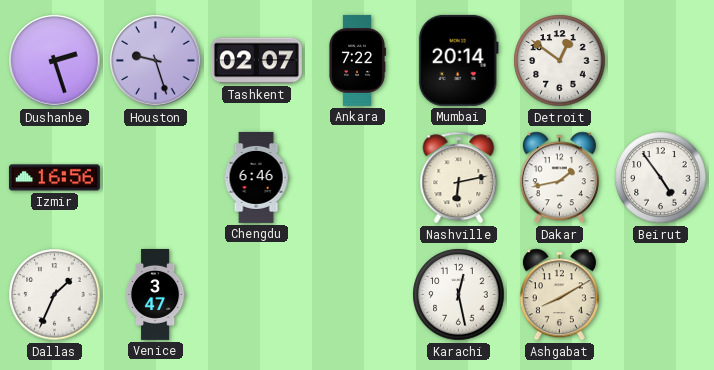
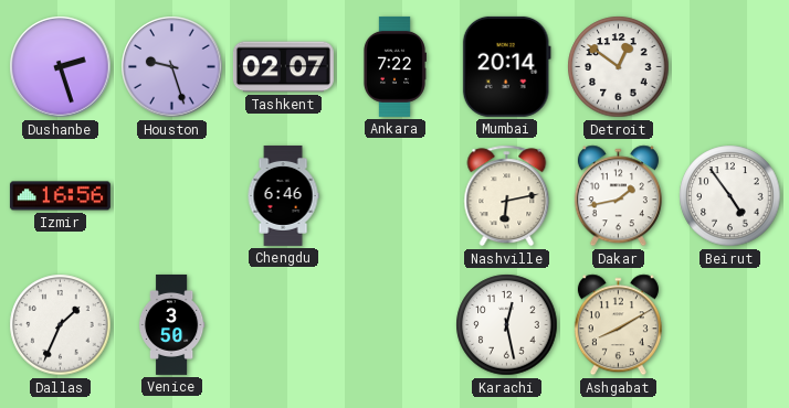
Venice: 3:47 -> 3:50 (171, 324)
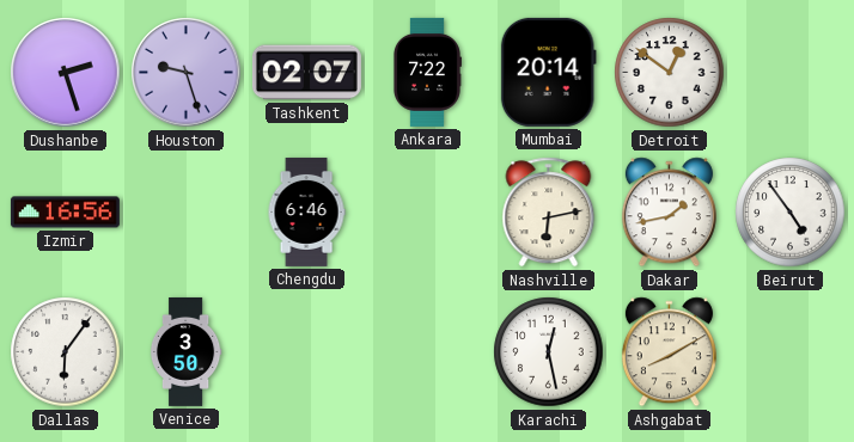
Dallas: 1:34 -> 6:06 (66, 352)
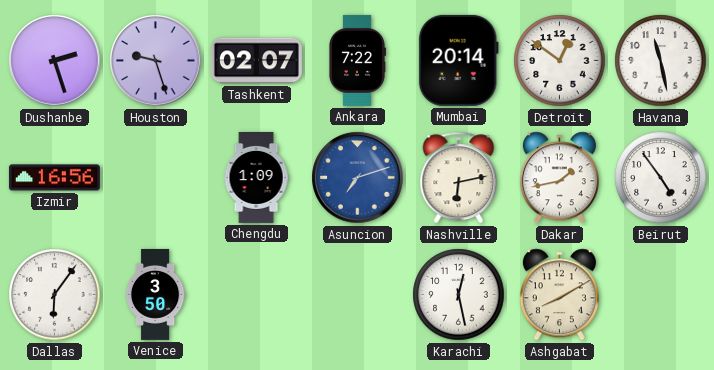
Havana: none -> 11:28 (661, 61)
Chengdu: 6:46 -> 1:09 (256, 177)
Asuncion: none -> 7:12 (358, 178)
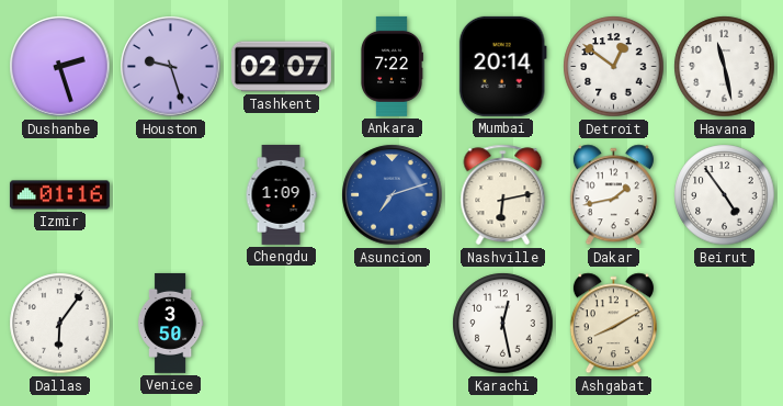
Izmir: 16:56 -> 01:16 (59, 195)
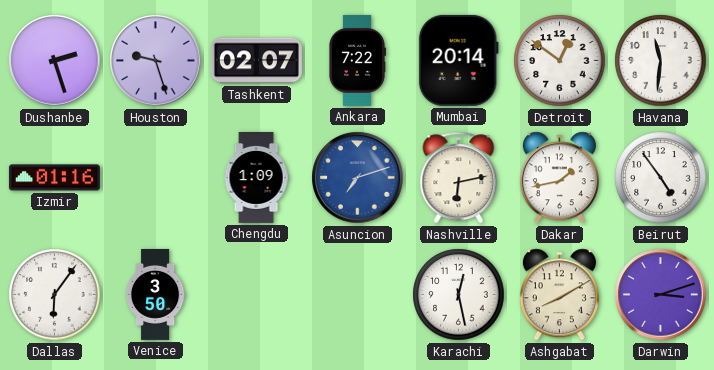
Havana: 11:28 -> 11:31 (661, 61)
Darwin: none -> 3:12 (661, 295)
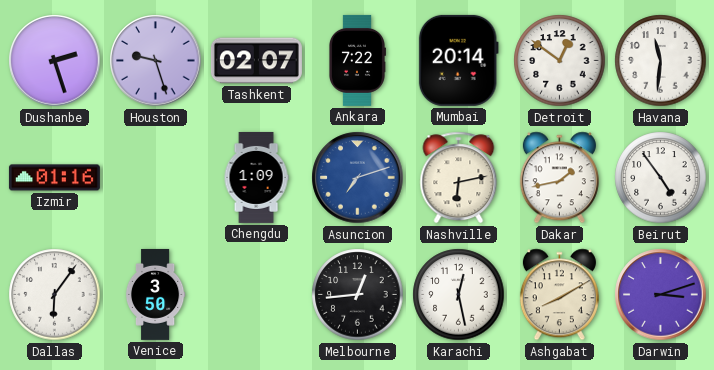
Melbourne: none -> 12:44 (358, 295)
